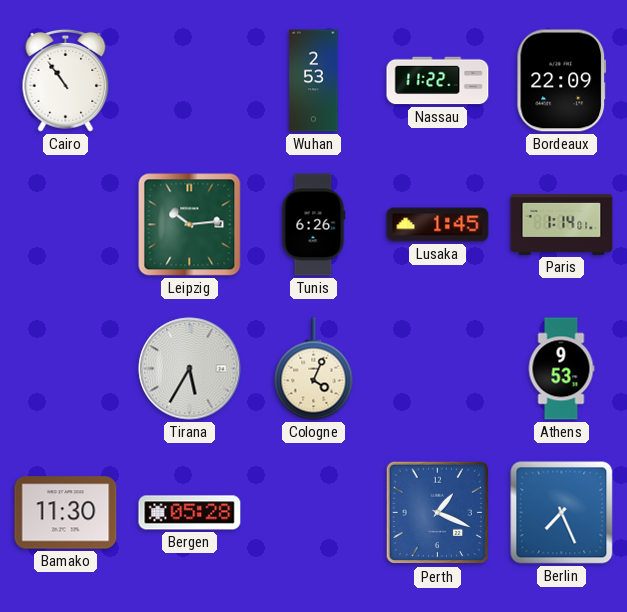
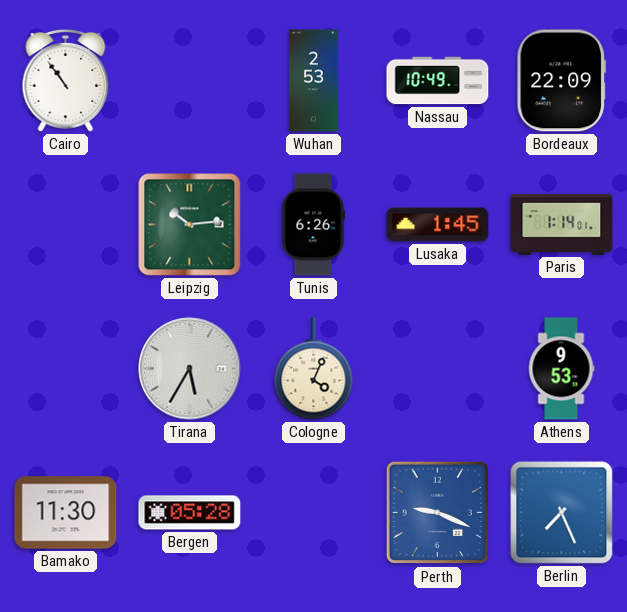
Nassau: 11:22 -> 10:49 (438, 81)
Perth: 1:19 -> 9:19 (438, 513)
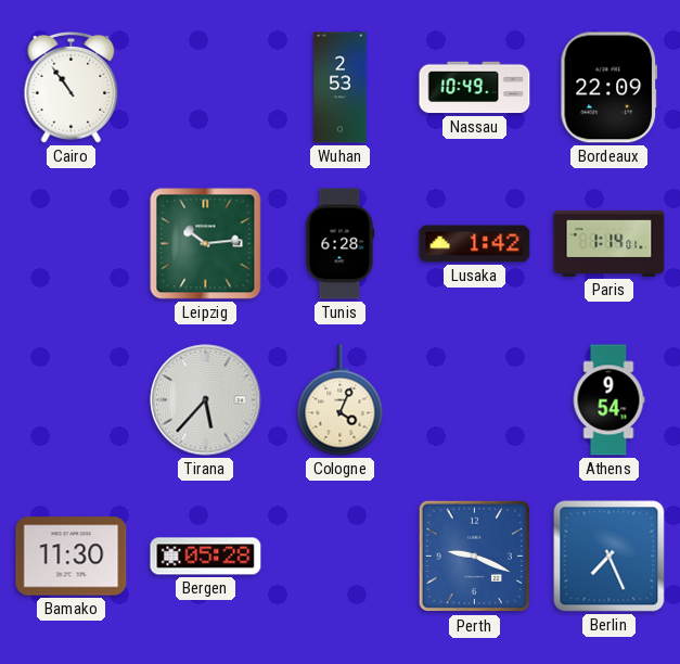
Tunis: 6:26 -> 6:28 (339, 244)
Lusaka: 1:45 -> 1:42 (475, 244)
Tirana: 5:35 -> 5:37 (206, 400)
Athens: 9:53 -> 9:54 (608, 400)
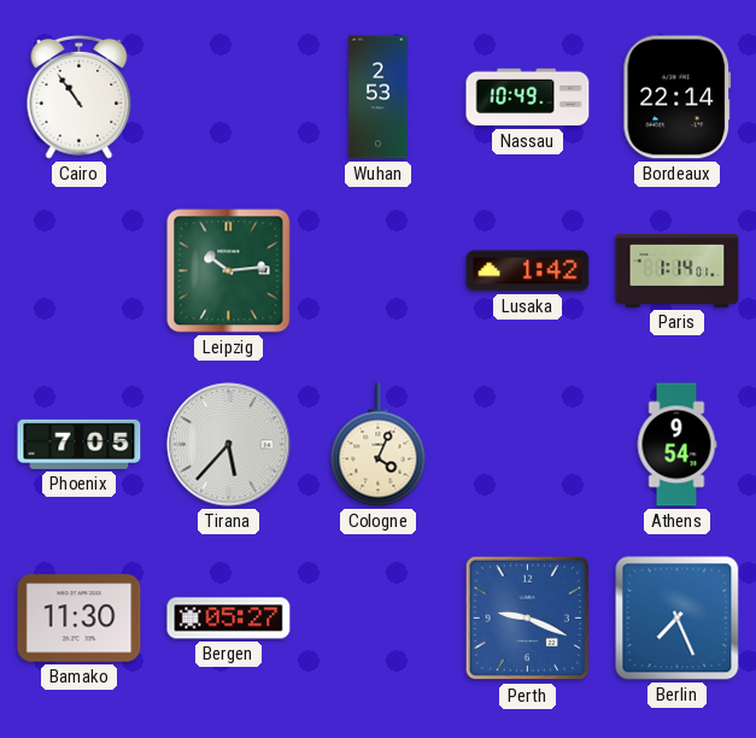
Bordeaux: 22:09 -> 22:14 (678, 98)
Tunis: 6:28 -> none (339, 244)
Phoenix: none -> 7:05 (80, 444)
Bergen: 05:28 -> 05:27 (229, 619)
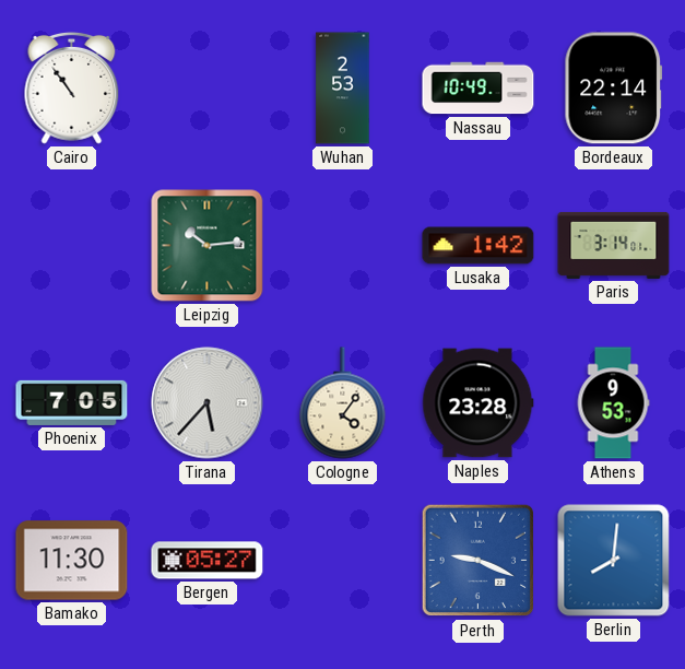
Paris: 1:14 -> 3:14 (614, 245)
Cologne: 4:04 -> 4:06 (343, 403)
Naples: none -> 23:28 (479, 403)
Athens: 9:54 -> 9:53 (613, 403)
Berlin: 7:26 -> 8:01 (614, 561)
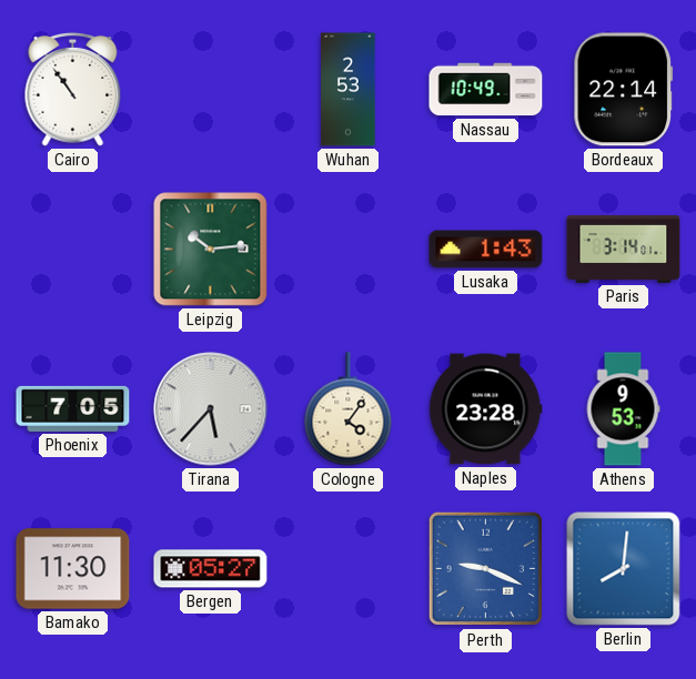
Lusaka: 1:42 -> 1:43 (486, 250)
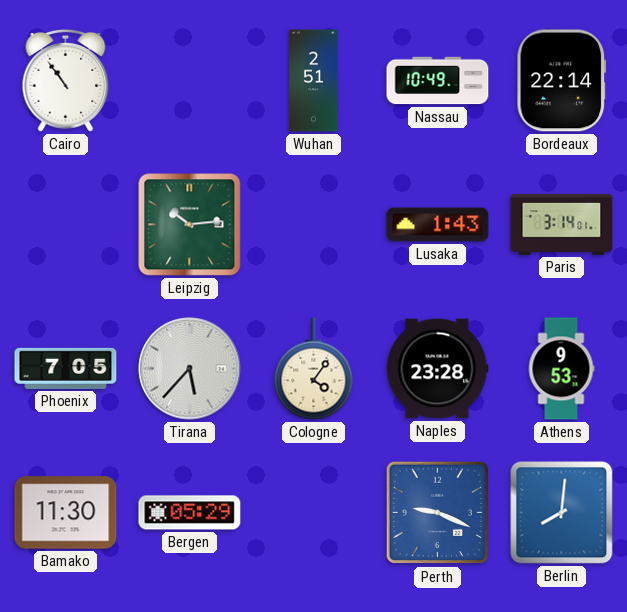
Wuhan: 2:53 -> 2:51 (314, 81)
Bergen: 05:27 -> 05:29 (190, 513)
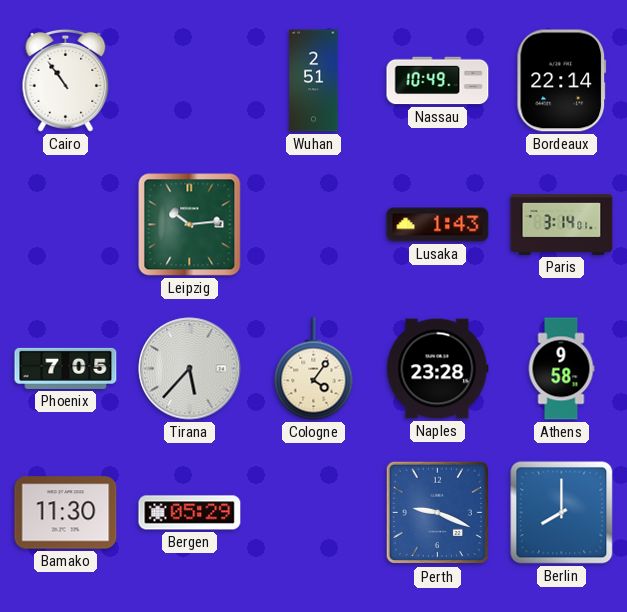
Athens: 9:53 -> 9:58 (561, 369)
Berlin: 8:01 -> 8:00 (562, 513)
